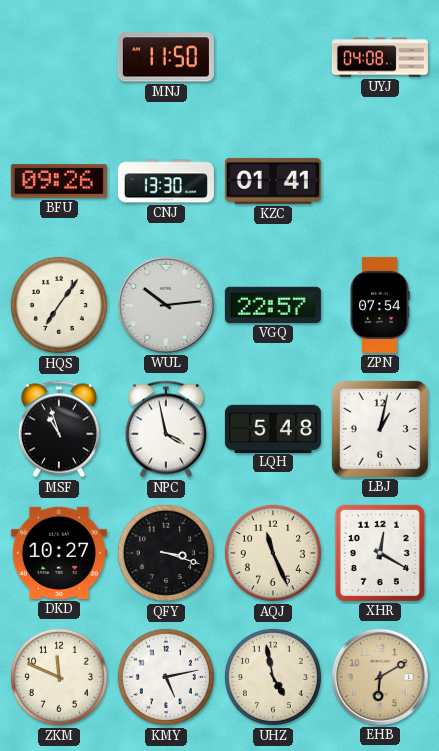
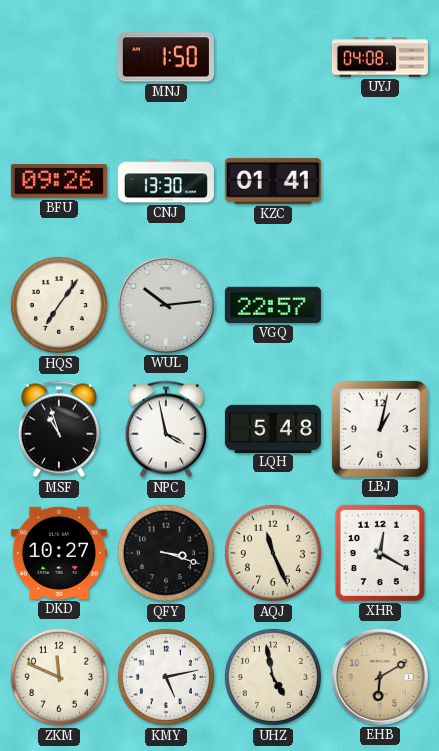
MNJ: 11:50 -> 1:50 (166, 57)
ZPN: 07:54 -> none (380, 305)
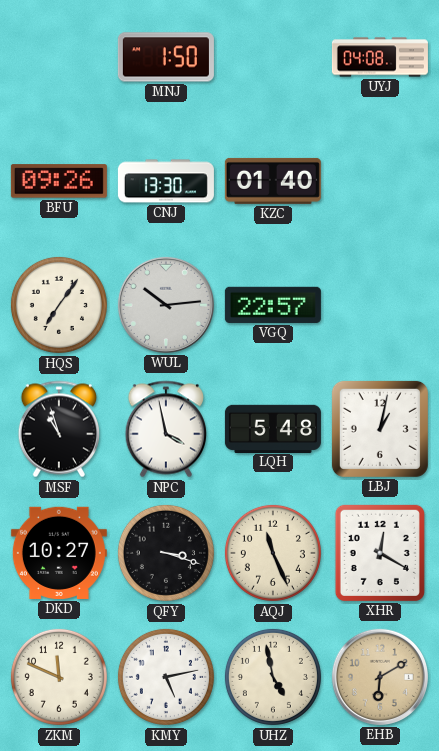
KZC: 01:41 -> 01:40 (273, 181)
